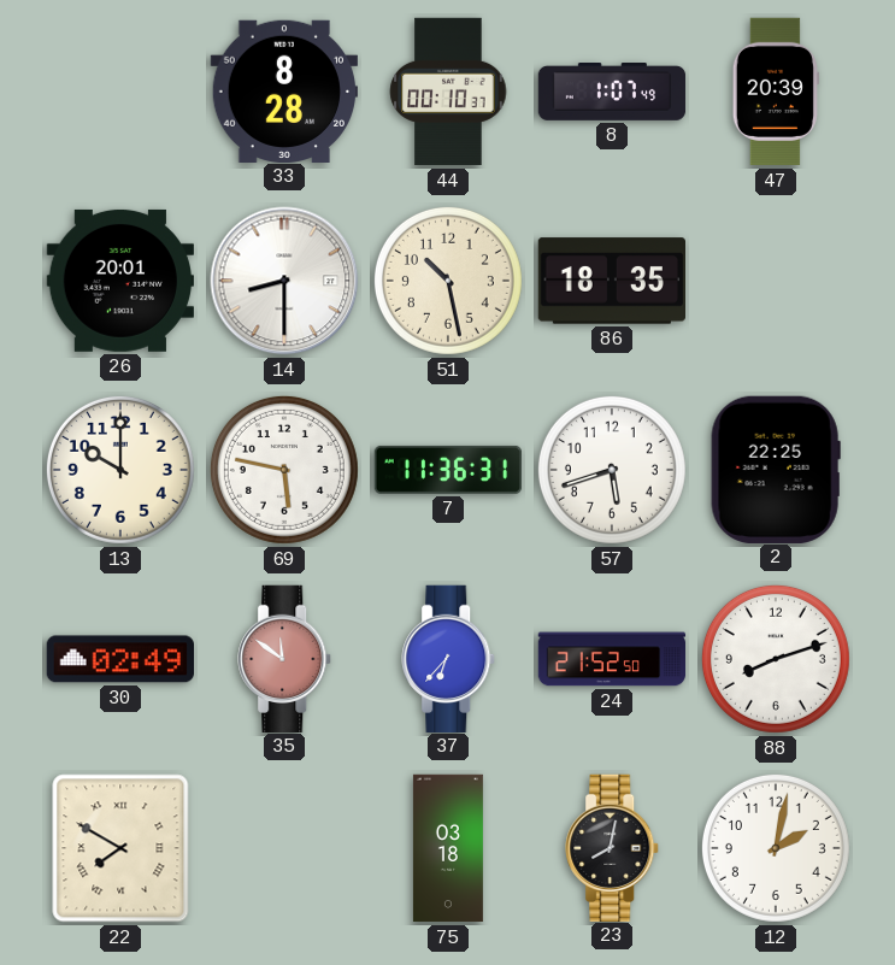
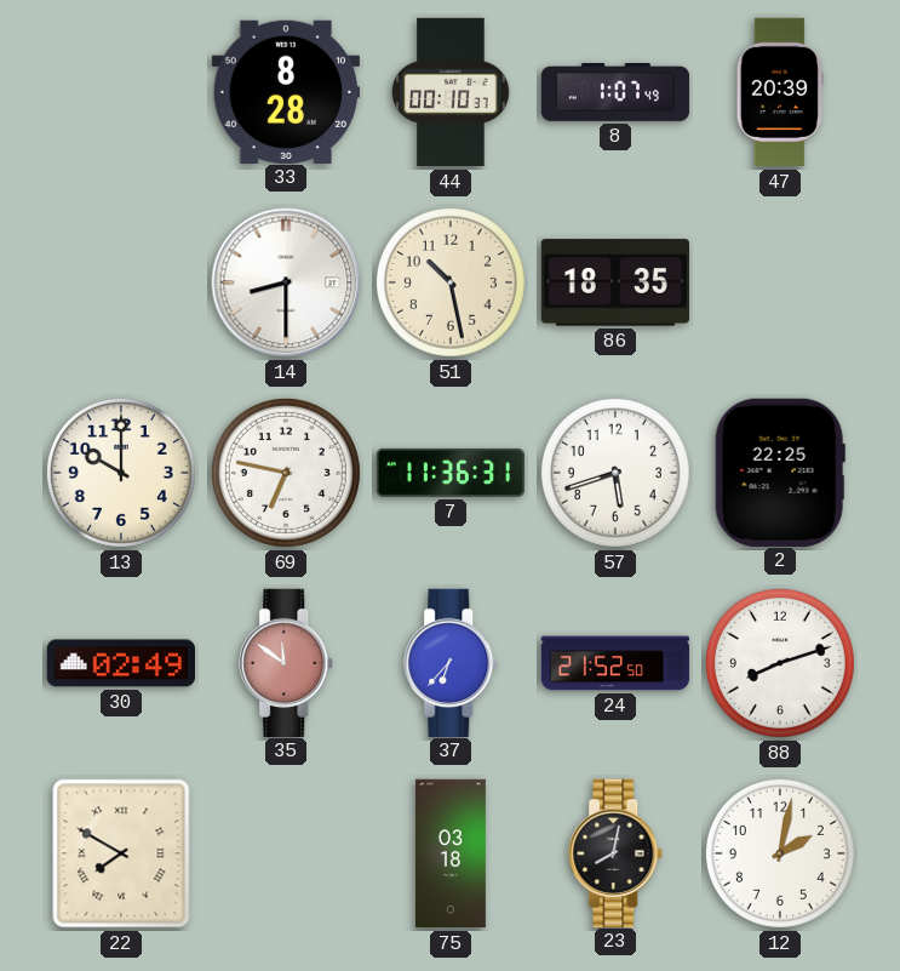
26: 20:01 -> none (119, 281)
69: 5:47 -> 6:47 (286, 473)
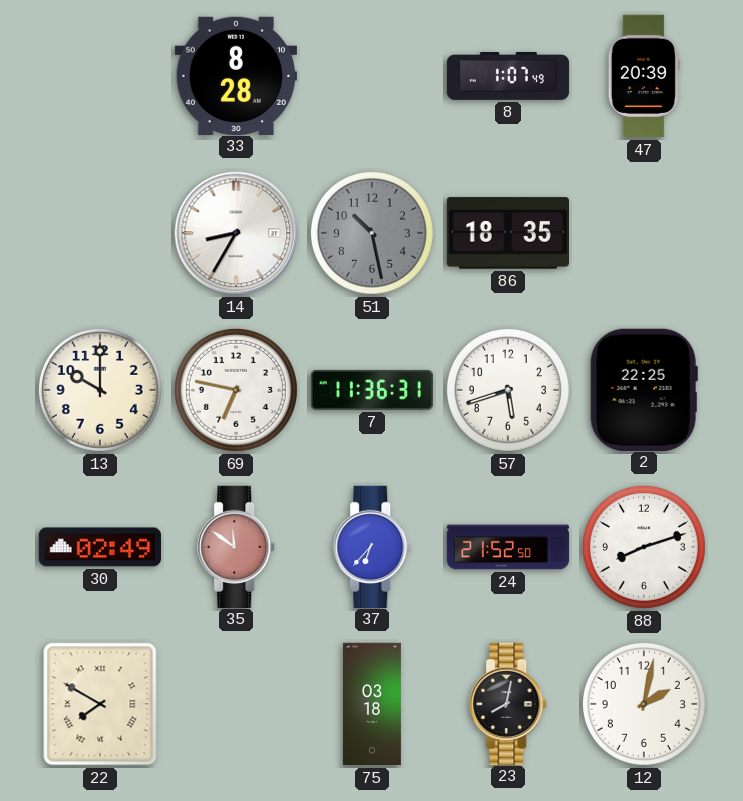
44: 00:10 -> none (451, 92)
14: 8:30 -> 8:35 (236, 233)
51 dial: cream -> grey (372, 233)
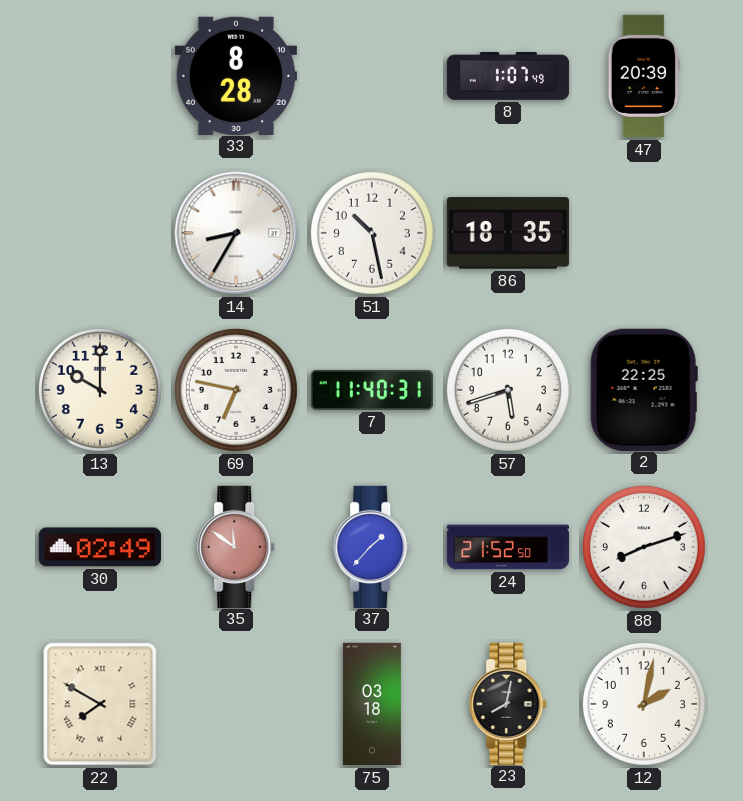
51 dial: grey -> white (372, 233)
7: 11:36 -> 11:40 (372, 390)
37: 6:37 -> 1:37 (373, 546)
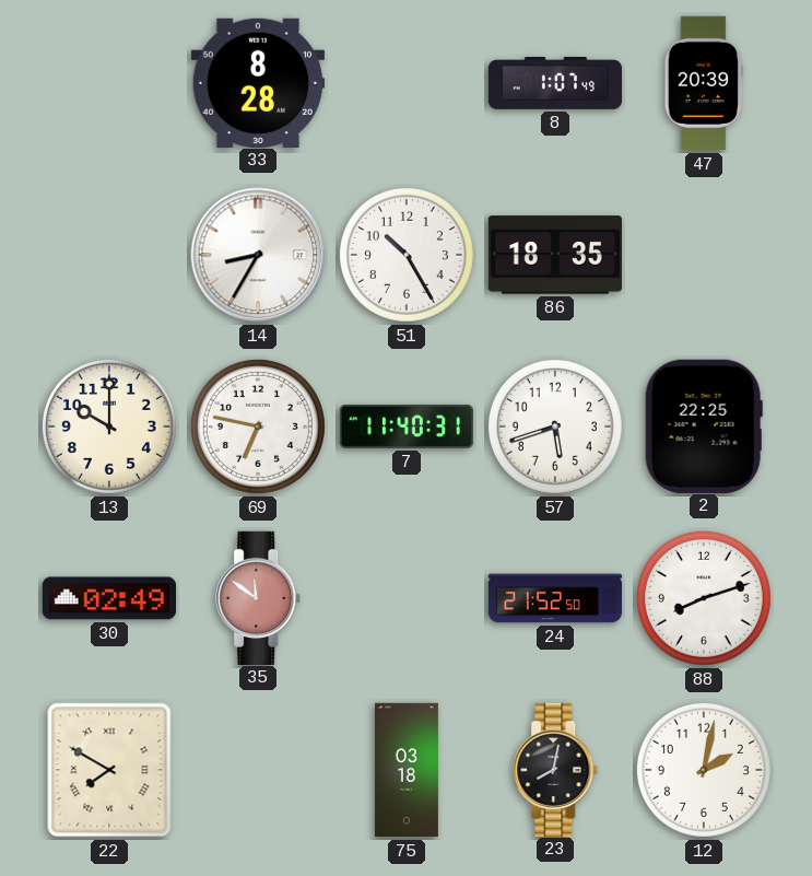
51: 10:28 -> 10:25 (407, 255)
37: 1:37 -> none (373, 546)
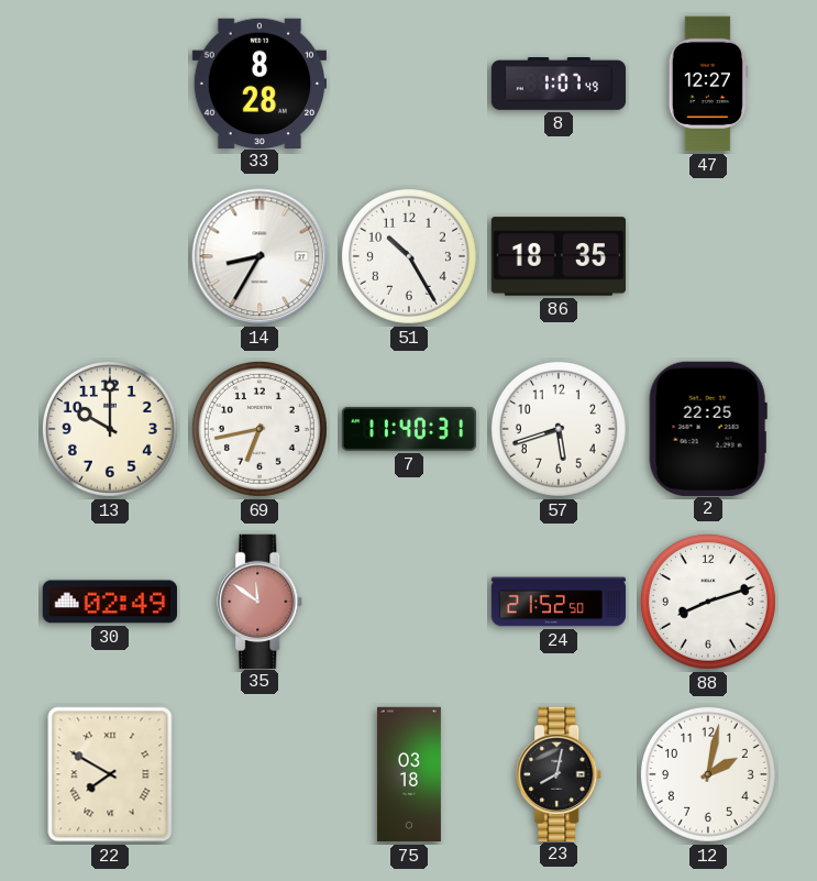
47: 20:39 -> 12:27 (708, 84)
69: 6:47 -> 6:43 (260, 429)
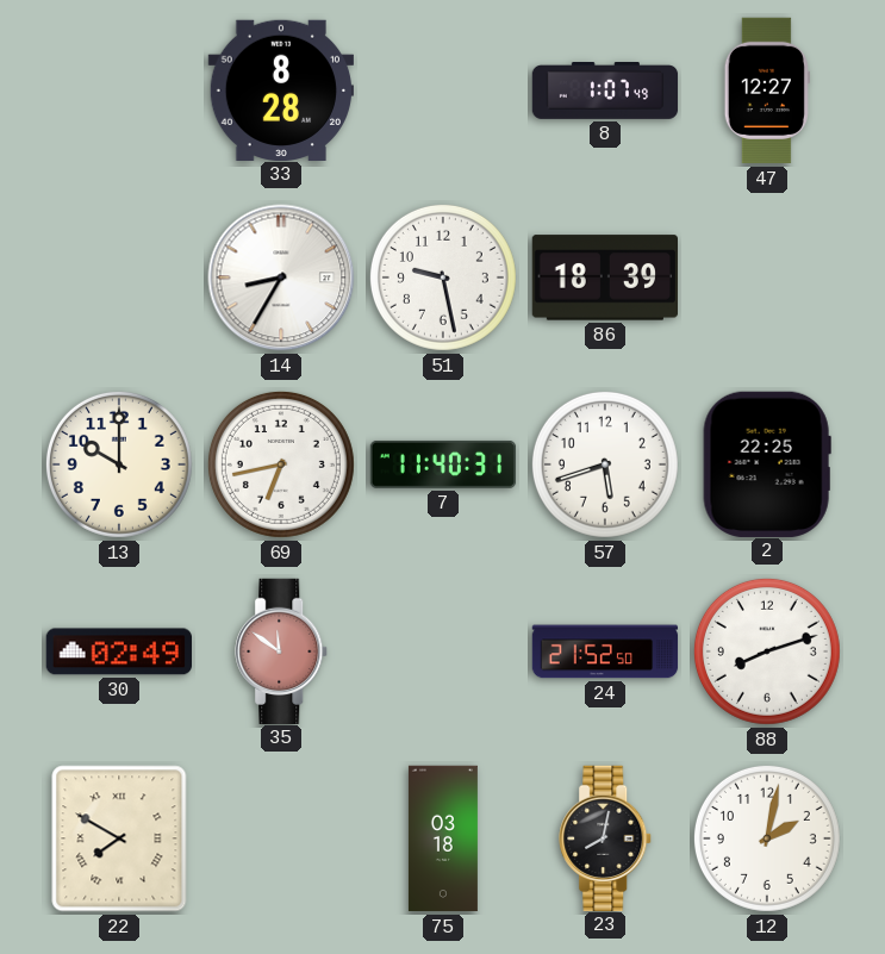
51: 10:25 -> 9:28 (443, 278)
86: 18:35 -> 18:39 (604, 278)
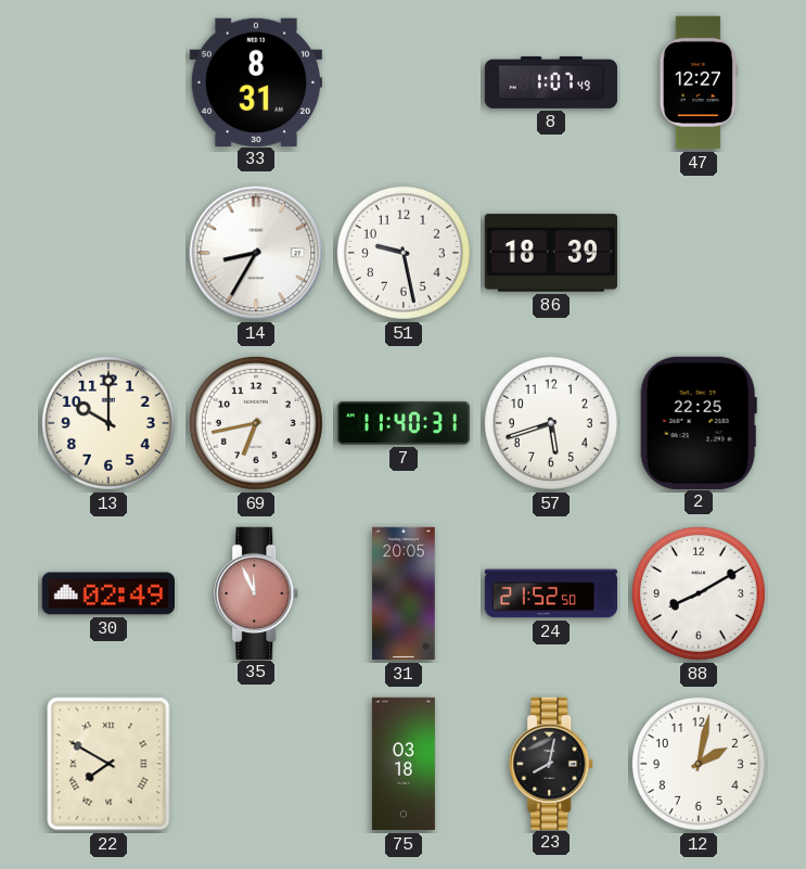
33: 8:28 -> 8:31 (255, 81)
35: 11:51 -> 11:56 (257, 592)
31: none -> 20:05 (404, 593)
88: 8:12 -> 8:10 (699, 593)
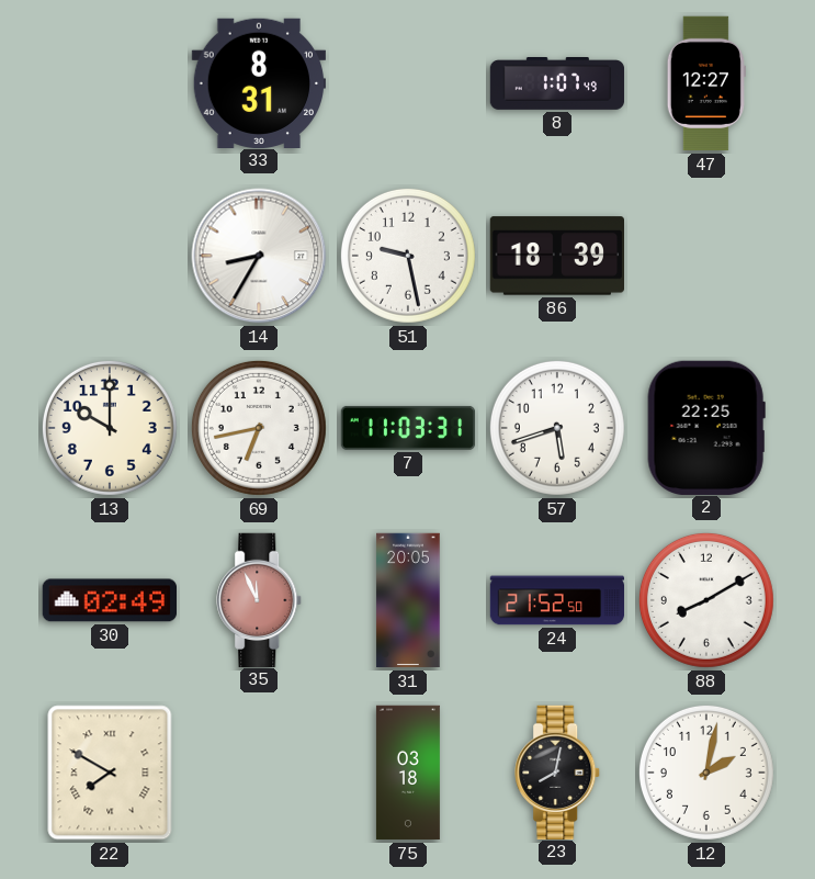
7: 11:40 -> 11:03 (408, 428)
